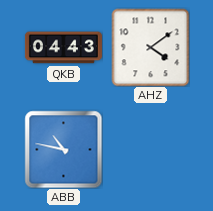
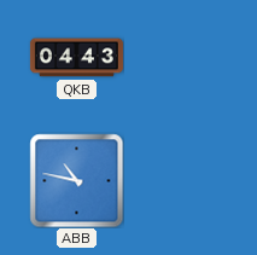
AHZ: 4:09 -> none (150, 47)
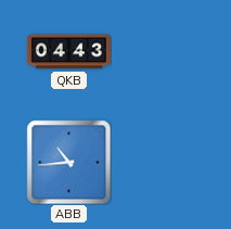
ABB: 10:47 -> 10:44 (68, 162)
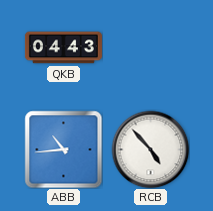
RCB: none -> 4:53 (150, 149)
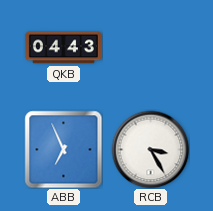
ABB: 10:44 -> 6:56 (63, 149)
RCB: 4:53 -> 3:25 (150, 149)
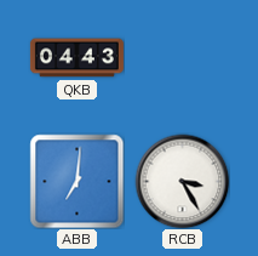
ABB: 6:56 -> 7:01 (76, 181)
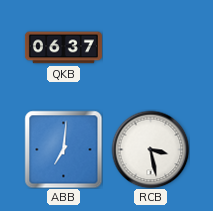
QKB: 04:43 -> 06:37 (63, 48)
RCB: 3:25 -> 3:28 (150, 149)
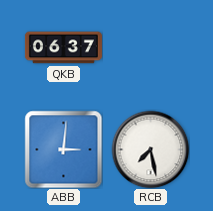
ABB: 7:01 -> 3:01 (63, 149)
RCB: 3:28 -> 7:28 (150, 149)
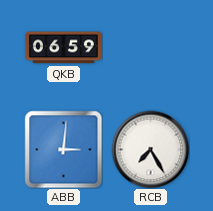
QKB: 06:37 -> 06:59 (63, 48)
RCB: 7:28 -> 7:25 (150, 149)
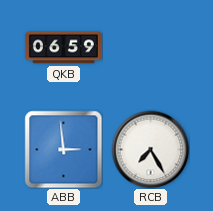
ABB: 3:01 -> 2:59 (63, 149)
